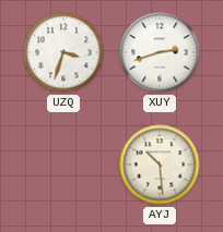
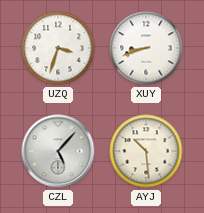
XUY: 2:42 -> 8:42 (146, 48)
CZL: none -> 5:07 (58, 151)
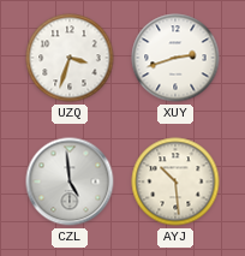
XUY: 8:42 -> 2:42 (175, 58)
CZL: 5:07 -> 4:59 (70, 181)
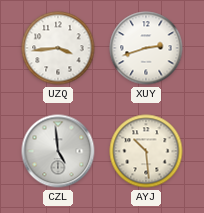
UZQ: 3:33 -> 3:44 (58, 48)
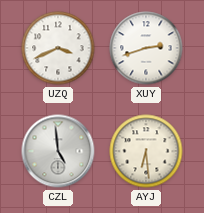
UZQ: 3:44 -> 3:41 (58, 48)
AYJ: 10:29 -> 6:29 (146, 151)
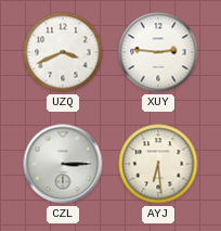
XUY: 2:42 -> 2:46 (158, 52)
CZL: 4:59 -> 3:15 (63, 164)
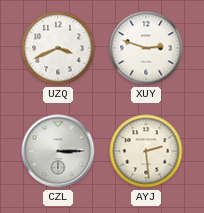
XUY: 2:46 -> 2:48 (146, 48)
AYJ: 6:29 -> 2:29 (146, 151)
